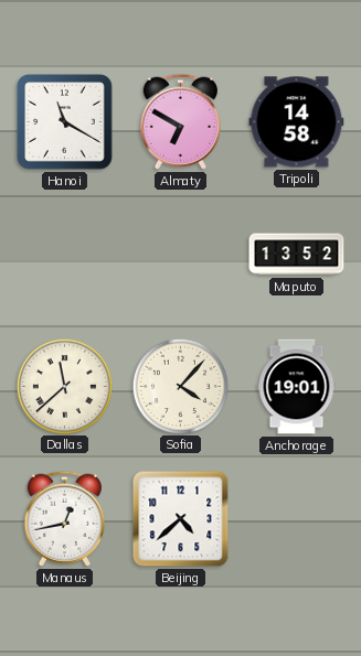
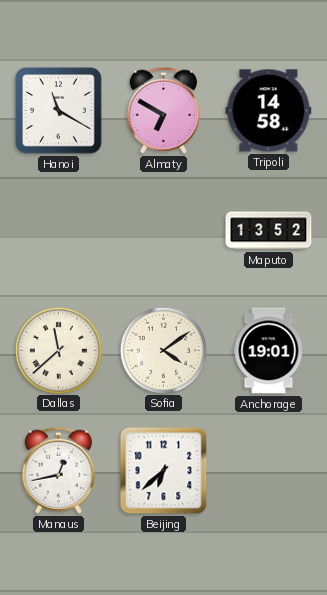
Sofia: 4:07 -> 4:09 (163, 350)
Beijing: 4:38 -> 6:38 (164, 471)
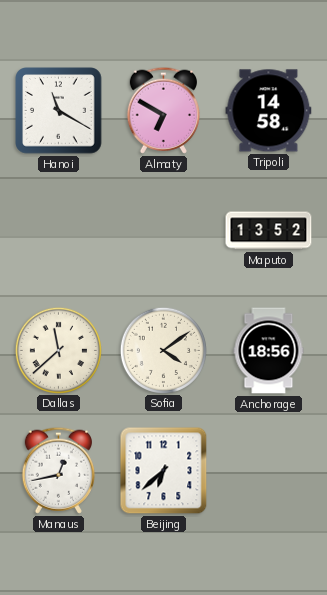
Anchorage: 19:01 -> 18:56 (269, 351)
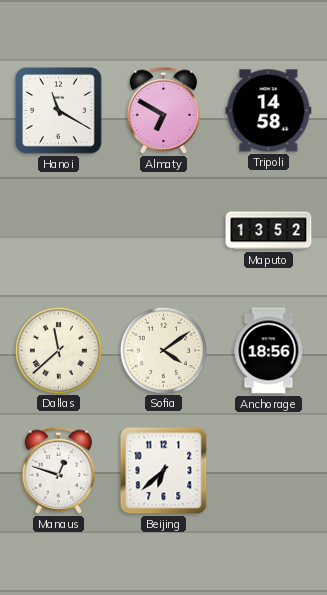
Manaus: 12:43 -> 12:48 (58, 470)
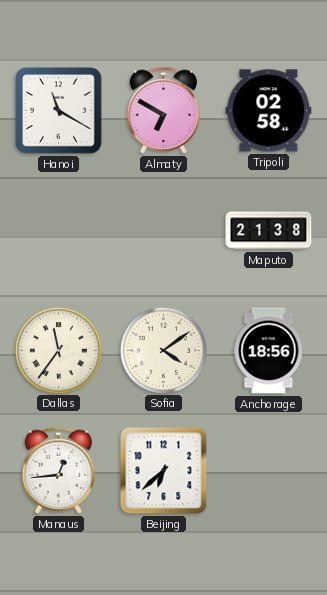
Tripoli: 14:58 -> 02:58 (269, 111)
Maputo: 13:52 -> 21:38 (269, 231)
Dallas: 11:38 -> 11:36 (58, 350)
Manaus: 12:48 -> 12:44 (58, 470)
